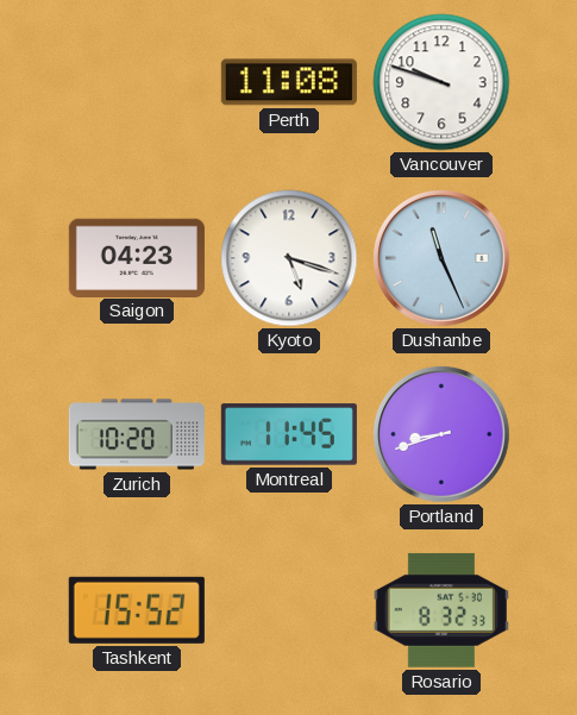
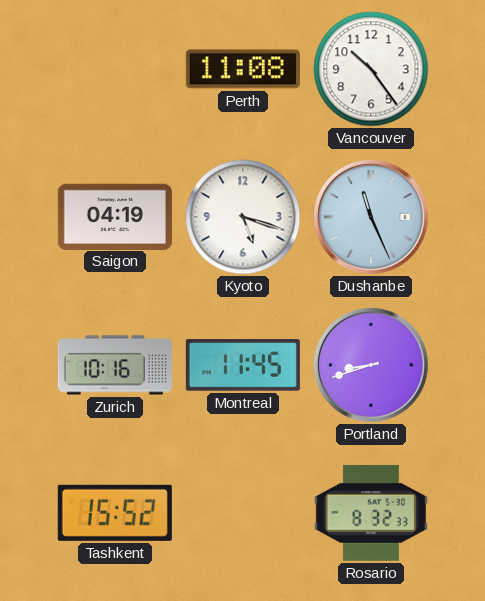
Vancouver: 9:48 -> 10:24 (371, 69)
Saigon: 04:23 -> 04:19 (115, 216)
Zurich: 10:20 -> 10:16 (115, 365)
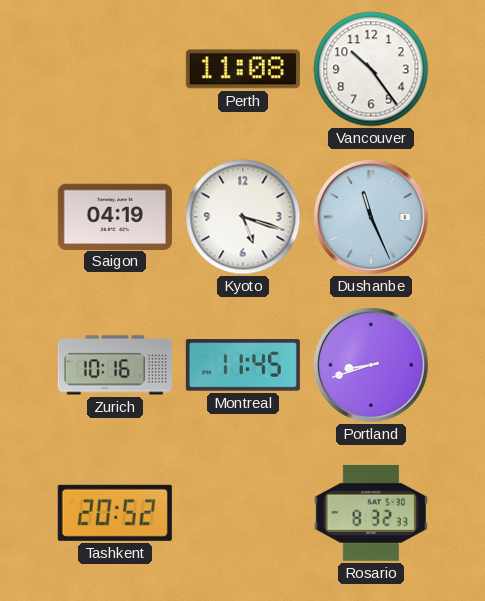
Tashkent: 15:52 -> 20:52 (115, 513)
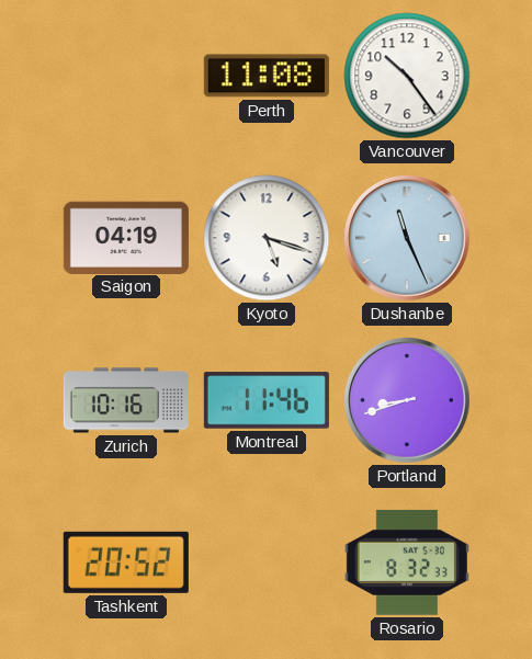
Montreal: 11:45 -> 11:46 (267, 400)
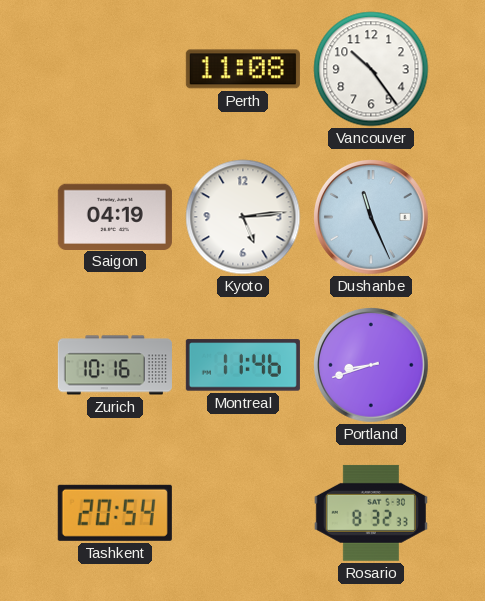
Kyoto: 5:18 -> 5:14 (243, 217)
Tashkent: 20:52 -> 20:54 (115, 513)
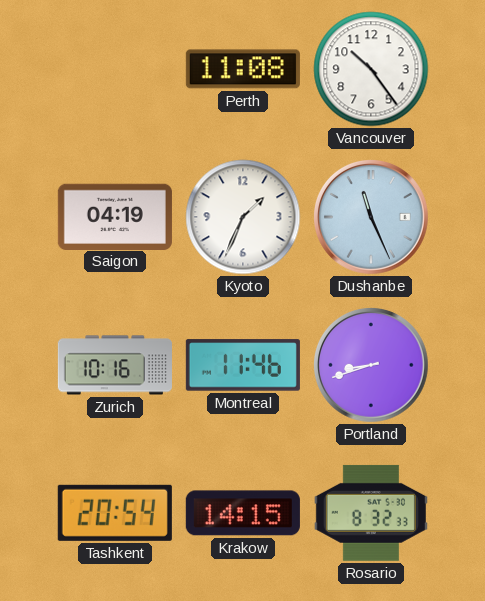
Kyoto: 5:14 -> 1:34 (243, 217)
Krakow: none -> 14:15 (243, 513)
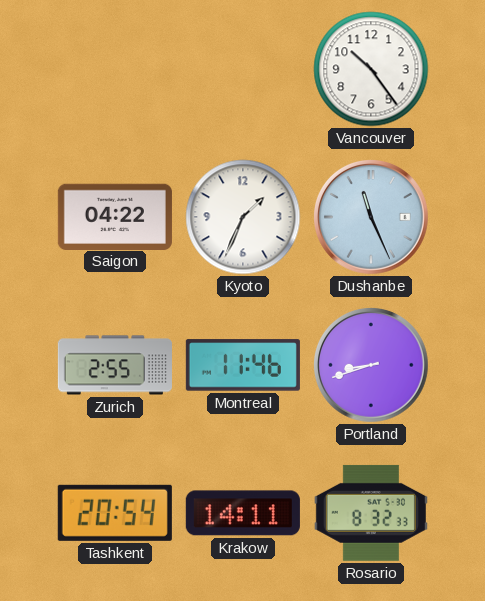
Perth: 11:08 -> none (243, 69)
Saigon: 04:19 -> 04:22 (115, 216)
Zurich: 10:16 -> 2:55 (115, 365)
Krakow: 14:15 -> 14:11 (243, 513)
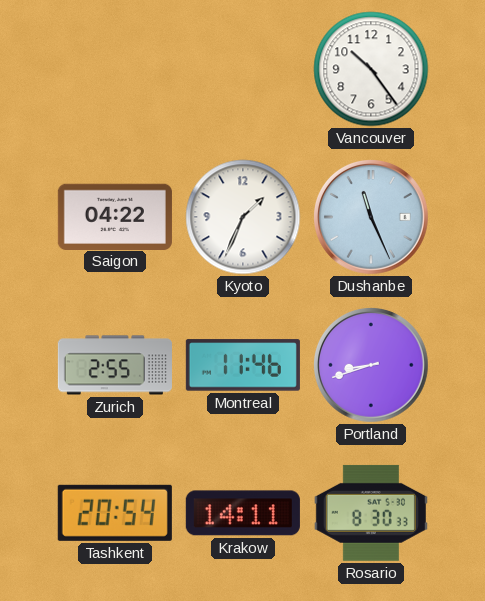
Rosario: 8:32 -> 8:30 (371, 513)
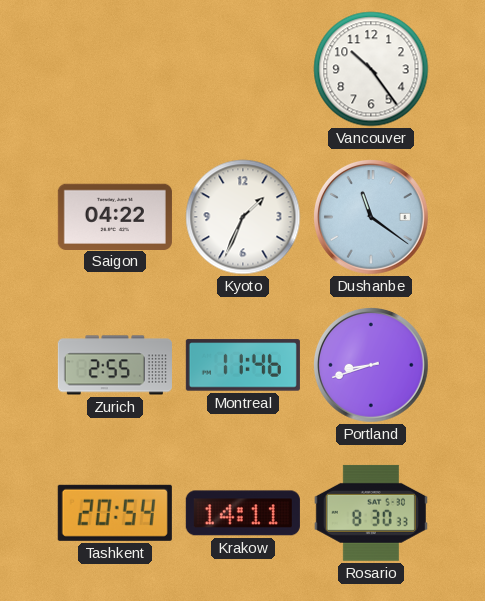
Dushanbe: 11:26 -> 11:21 (371, 217)
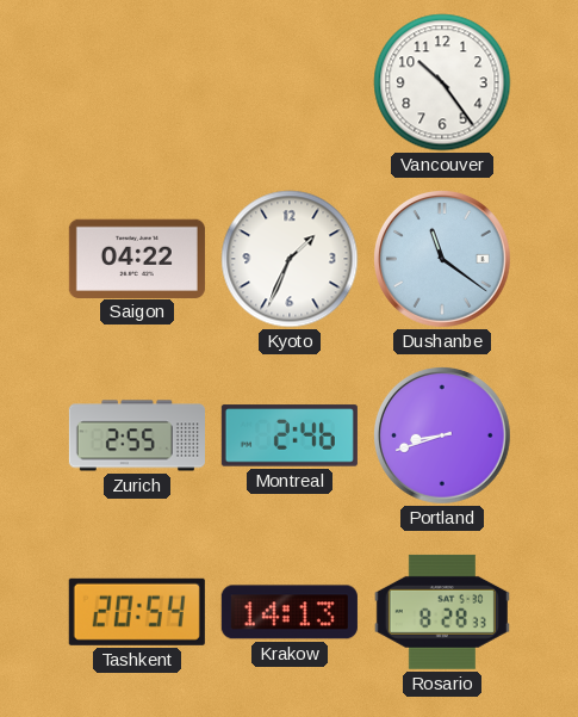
Montreal: 11:46 -> 2:46 (290, 435)
Krakow: 14:11 -> 14:13 (290, 612)
Rosario: 8:30 -> 8:28 (442, 612)
